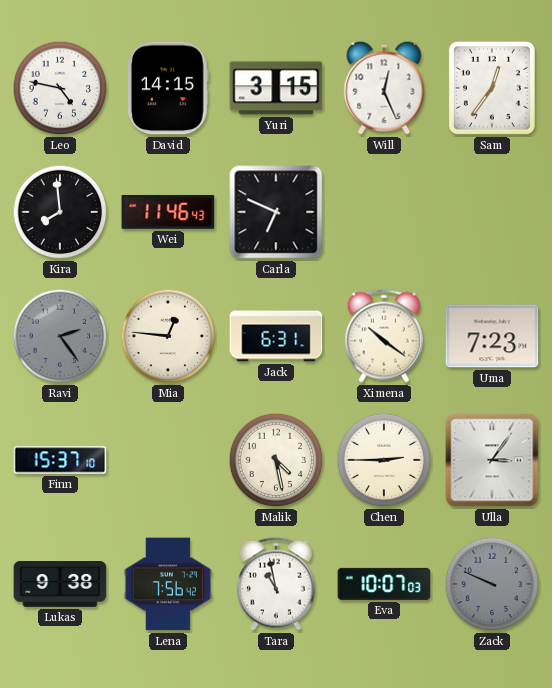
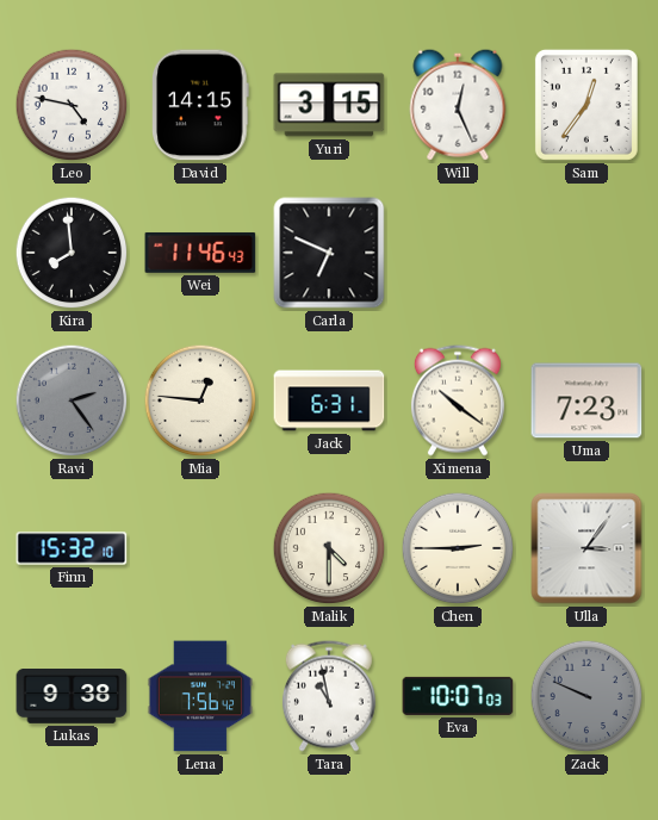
Finn: 15:37 -> 15:32 (72, 548)
Malik: 4:28 -> 4:30 (329, 548)
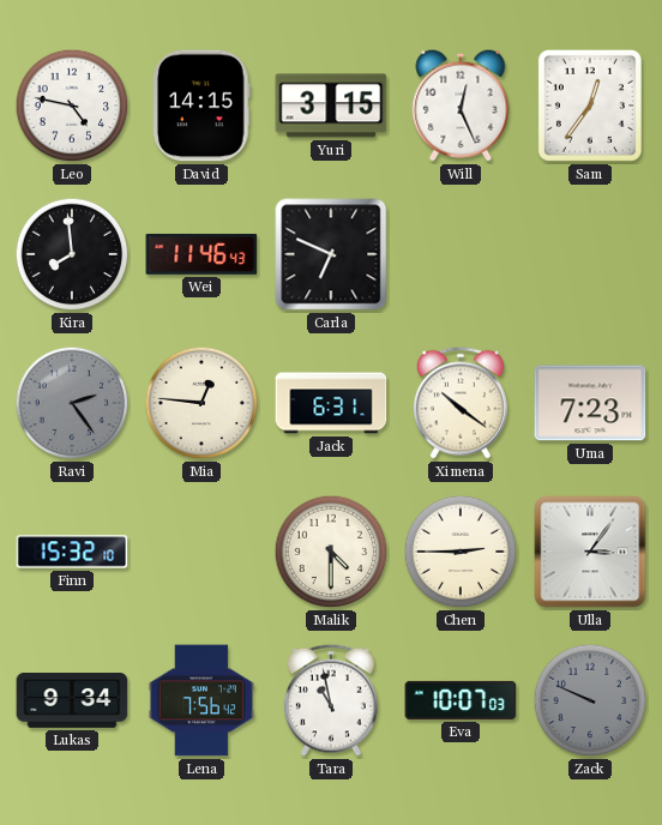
Lukas: 9:38 -> 9:34 (72, 701)
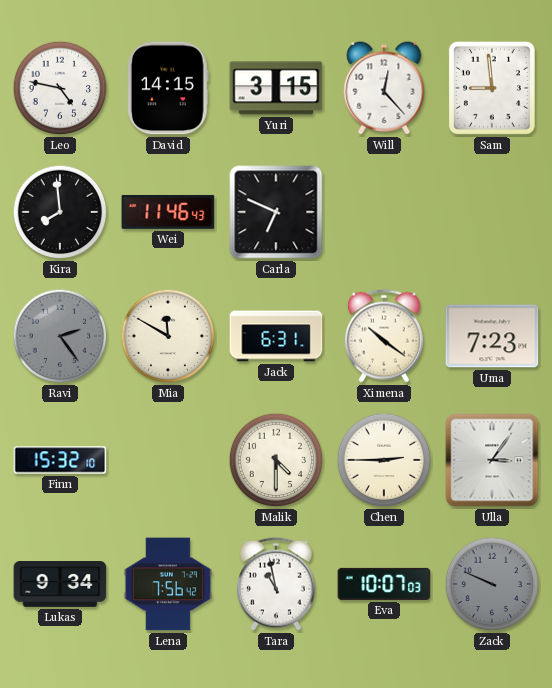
Will: 12:26 -> 12:23 (384, 88)
Sam: 12:36 -> 8:59 (492, 88)
Mia: 12:46 -> 11:50 (168, 336)
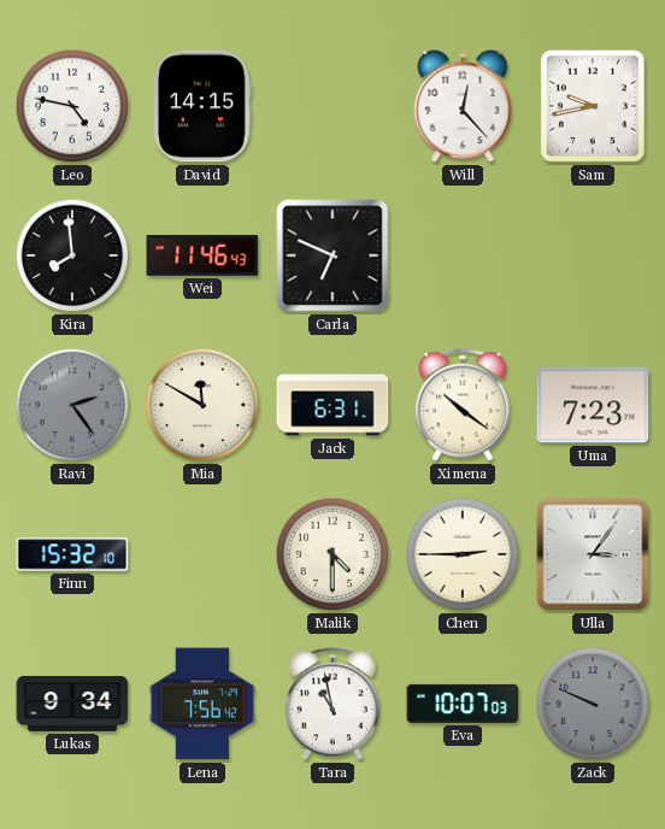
Yuri: 3:15 -> none (276, 88)
Sam: 8:59 -> 9:43 (593, 106)
